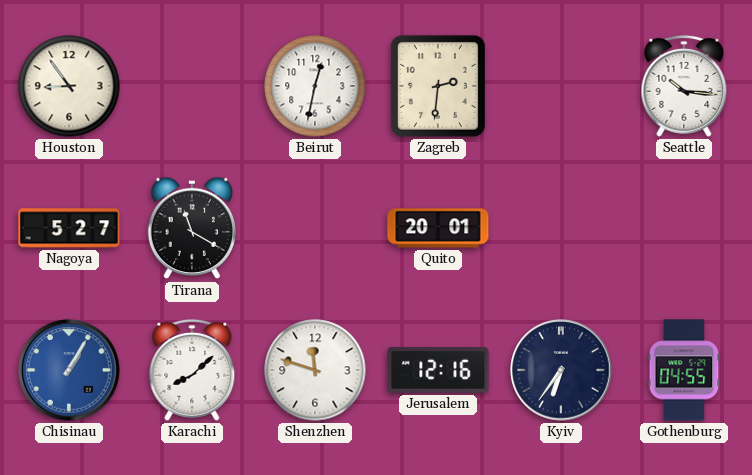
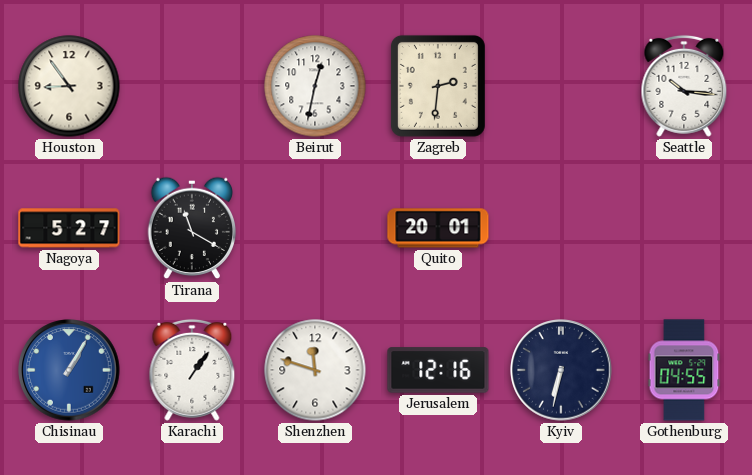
Karachi: 8:08 -> 1:06 (192, 370)
Kyiv: 6:36 -> 6:32 (561, 370)
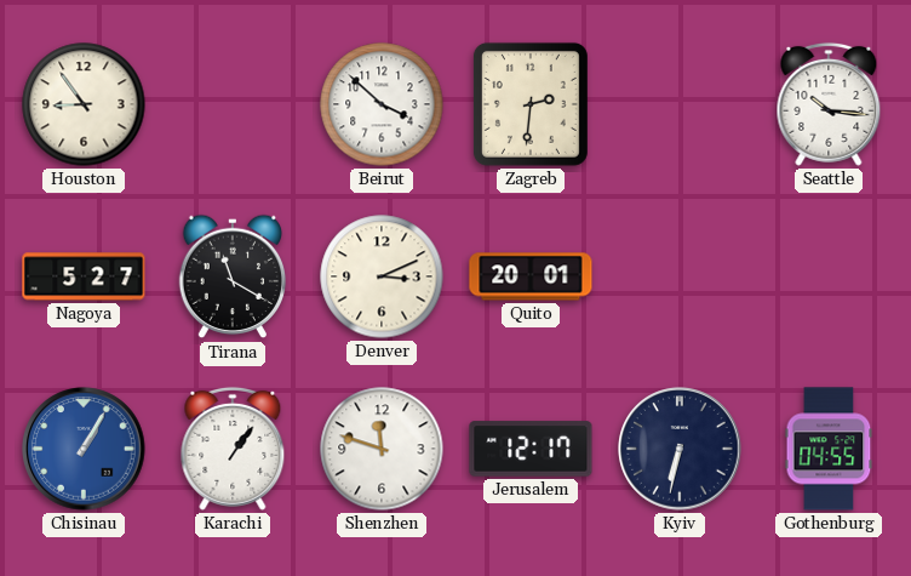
Beirut: 12:32 -> 3:52 (382, 104)
Denver: none -> 3:11 (382, 276)
Jerusalem: 12:16 -> 12:17 (531, 449)
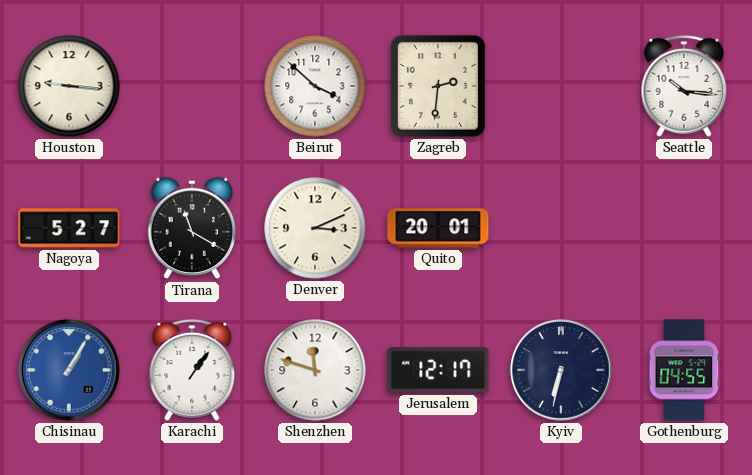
Houston: 8:54 -> 9:16 (69, 86)
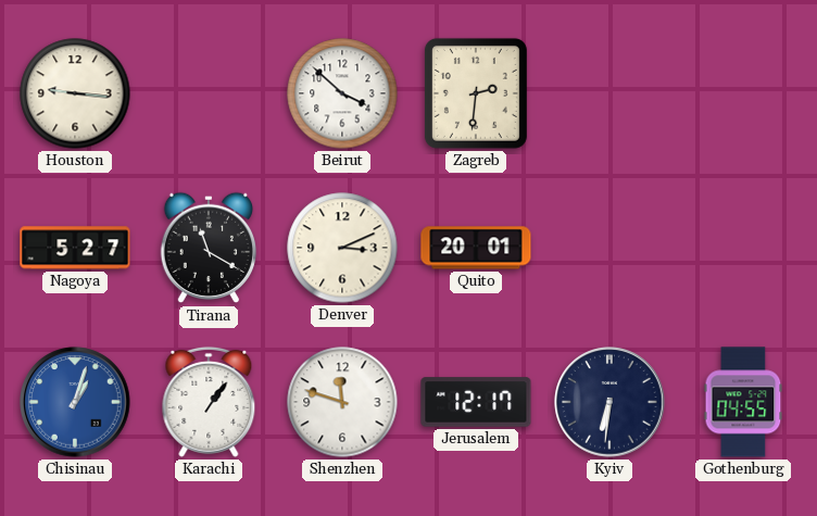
Seattle: 10:16 -> none (684, 86)
Chisinau: 1:05 -> 1:03 (75, 402)
Kyiv: 6:32 -> 6:31 (609, 402)
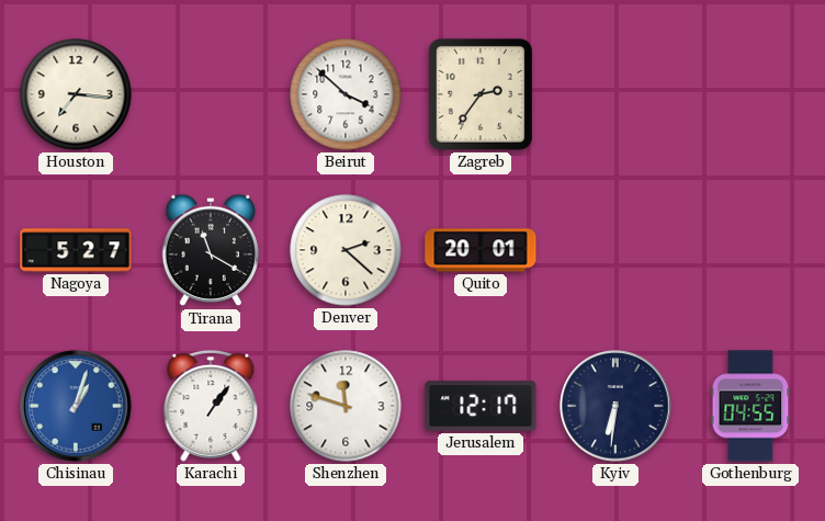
Houston: 9:16 -> 7:16 (76, 94)
Zagreb: 2:31 -> 2:36 (481, 94)
Denver: 3:11 -> 2:22 (346, 250)
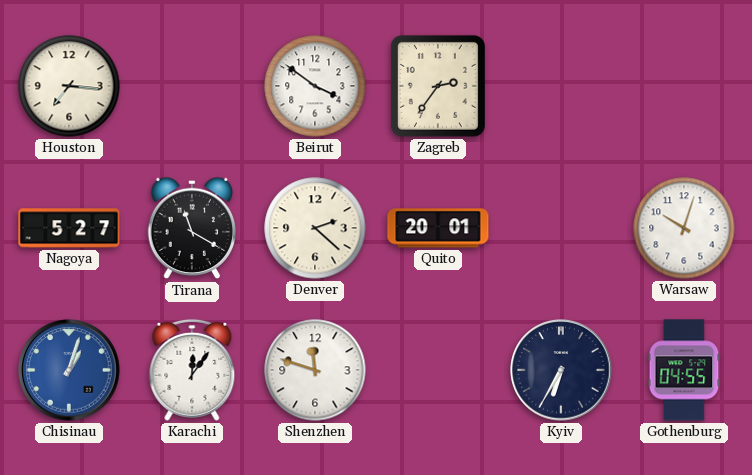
Beirut: 3:52 -> 3:51 (315, 86)
Warsaw: none -> 10:03 (684, 228)
Karachi: 1:06 -> 12:06 (192, 370)
Jerusalem: 12:17 -> none (481, 406)
Kyiv: 6:31 -> 6:35 (561, 370)
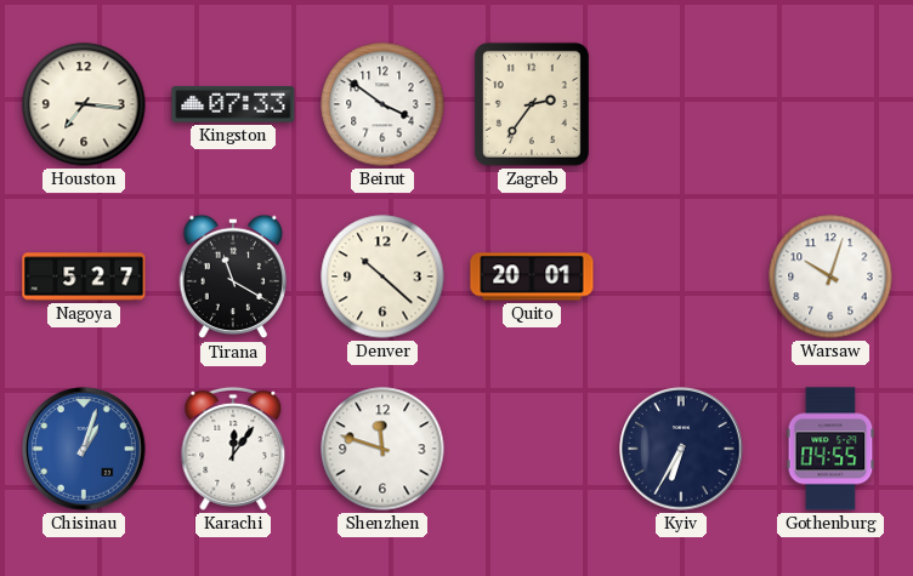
Kingston: none -> 07:33 (233, 104)
Denver: 2:22 -> 10:22 (382, 276)
